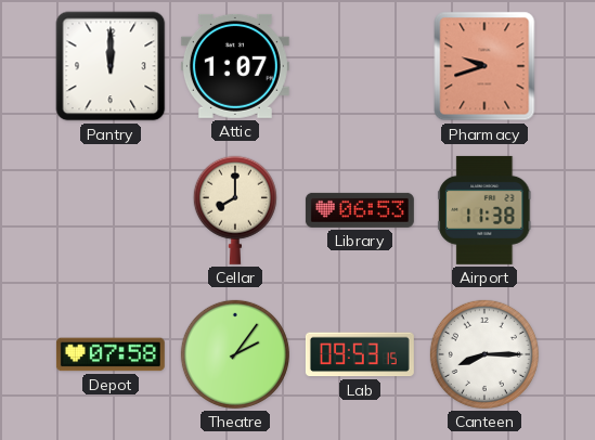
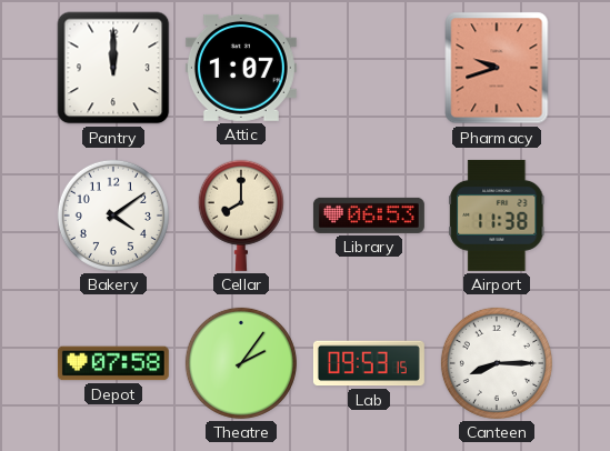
Bakery: none -> 4:09 (113, 216)
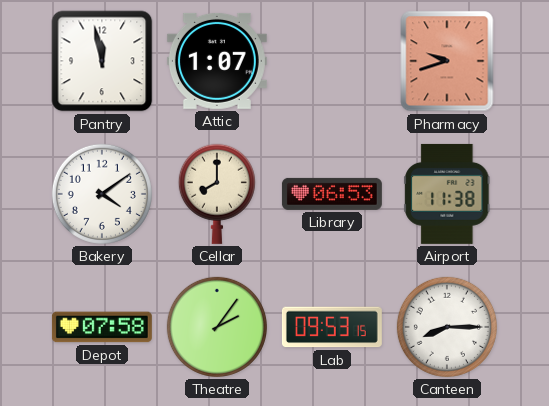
Pantry: 12:00 -> 11:58 (102, 61)
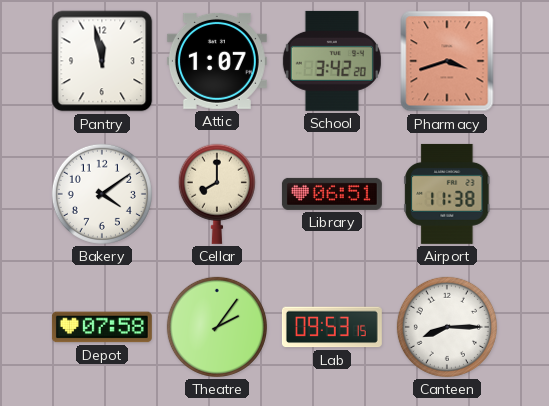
School: none -> 3:42 (332, 61)
Pharmacy: 9:42 -> 3:42 (447, 61)
Library: 06:53 -> 06:51 (332, 194)
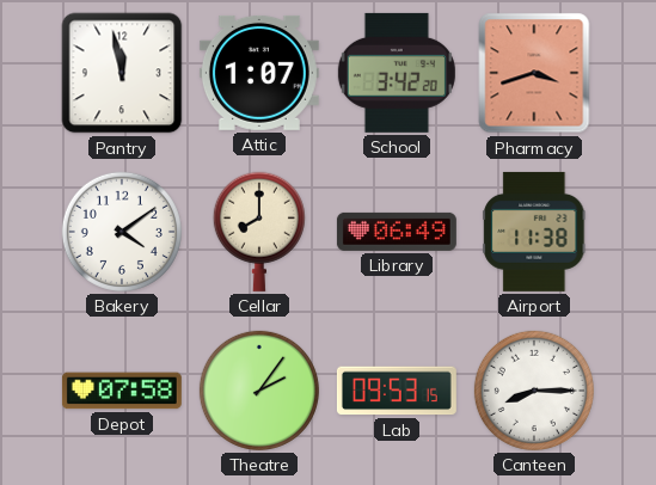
Library: 06:51 -> 06:49 (397, 232)
